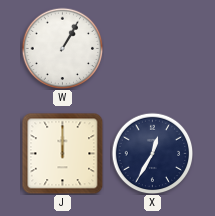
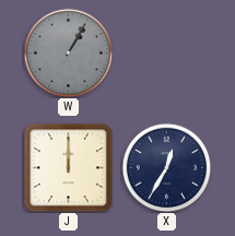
W dial: white -> grey (68, 52)
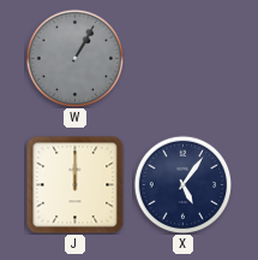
X: 12:35 -> 5:06 (182, 184)
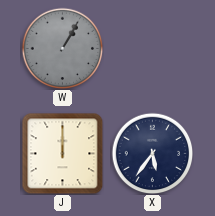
X: 5:06 -> 5:36 (152, 153)
